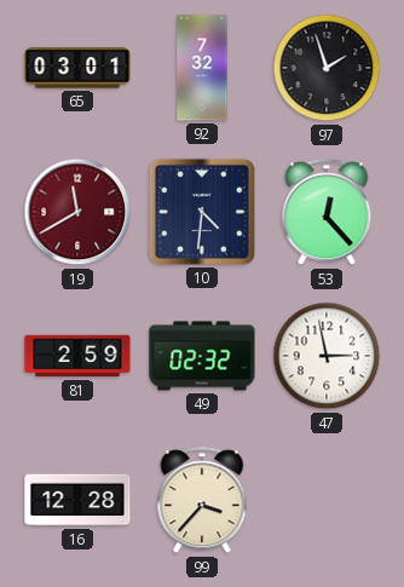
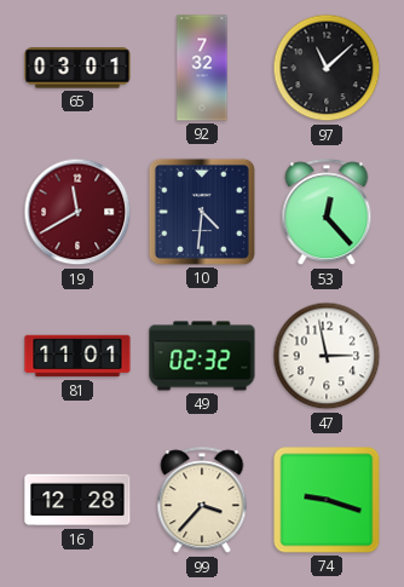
97: 1:57 -> 11:08 (327, 68)
81: 2:59 -> 11:01 (77, 356)
74: none -> 9:18 (327, 500)
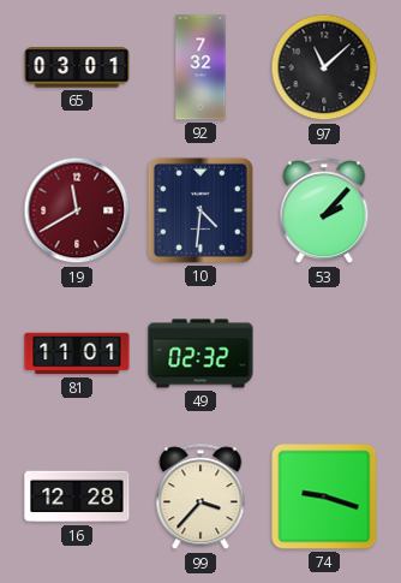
53: 12:23 -> 2:07 (324, 212)
47: 2:58 -> none (327, 356)
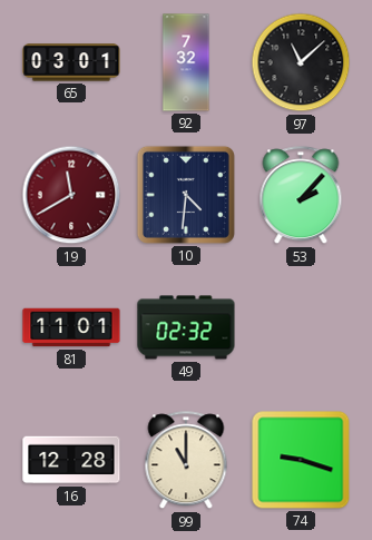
99: 3:37 -> 11:00 (186, 461)
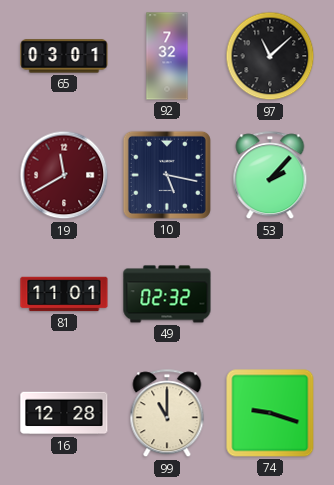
10: 4:31 -> 5:17 (167, 175)
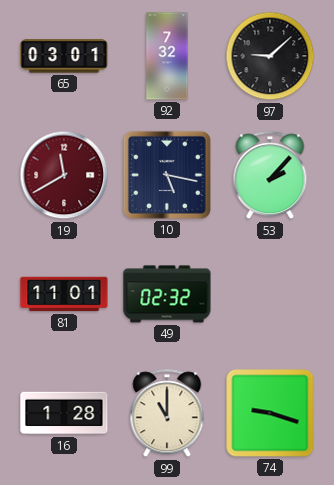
97: 11:08 -> 9:08 (270, 56)
16: 12:28 -> 1:28 (64, 413)
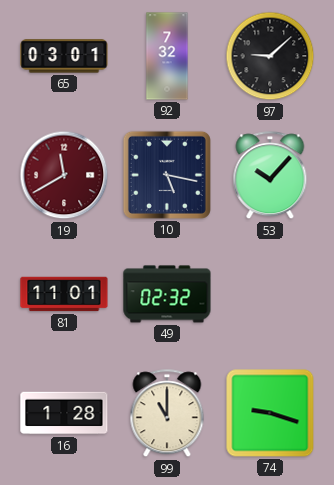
53: 2:07 -> 10:07 (270, 176)
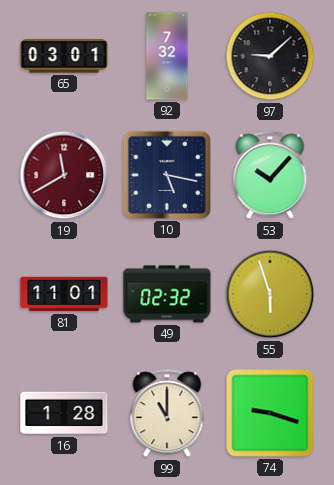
55: none -> 5:57 (270, 294)
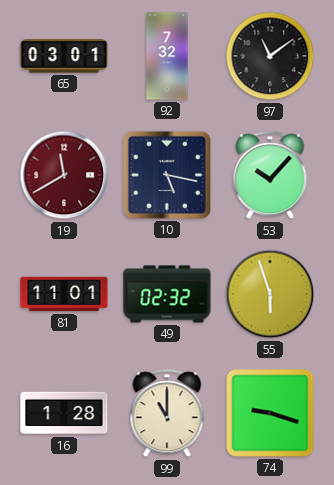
97: 9:08 -> 11:09 (270, 56)
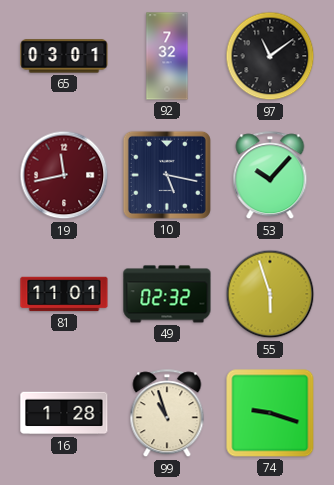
19: 11:40 -> 11:43 (64, 175)
99: 11:00 -> 10:57 (167, 414)
